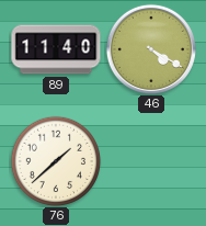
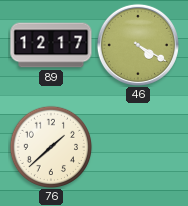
89: 11:40 -> 12:17 (51, 45)
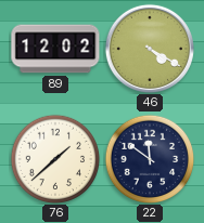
89: 12:17 -> 12:02 (55, 49)
22: none -> 11:51 (150, 159)
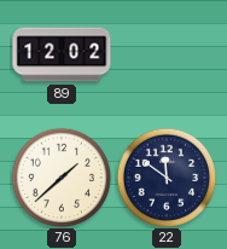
46: 4:20 -> none (150, 49)
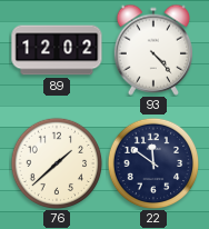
93: none -> 4:23 (152, 50)
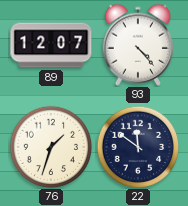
89: 12:02 -> 12:07 (51, 45)
76: 1:38 -> 1:33 (51, 147)
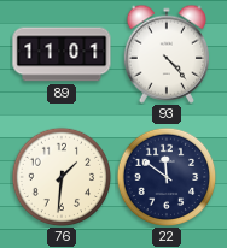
89: 12:07 -> 11:01 (62, 54)
76: 1:33 -> 1:31 (62, 177)
